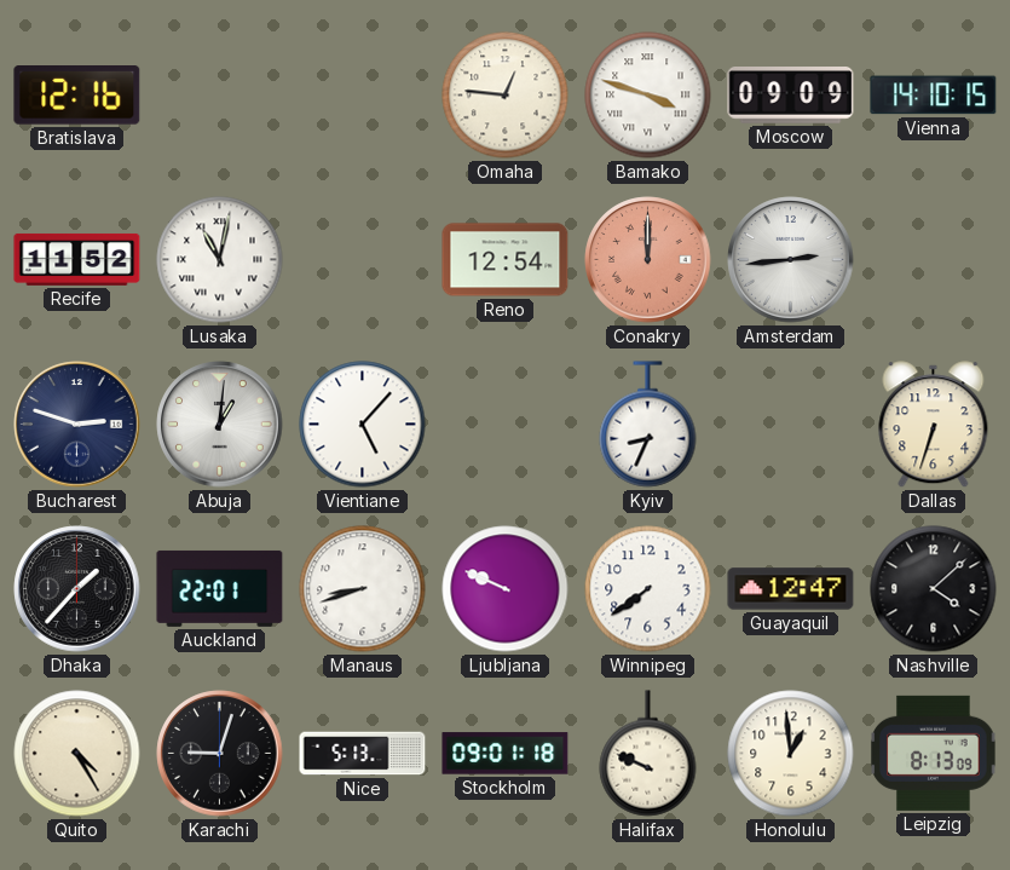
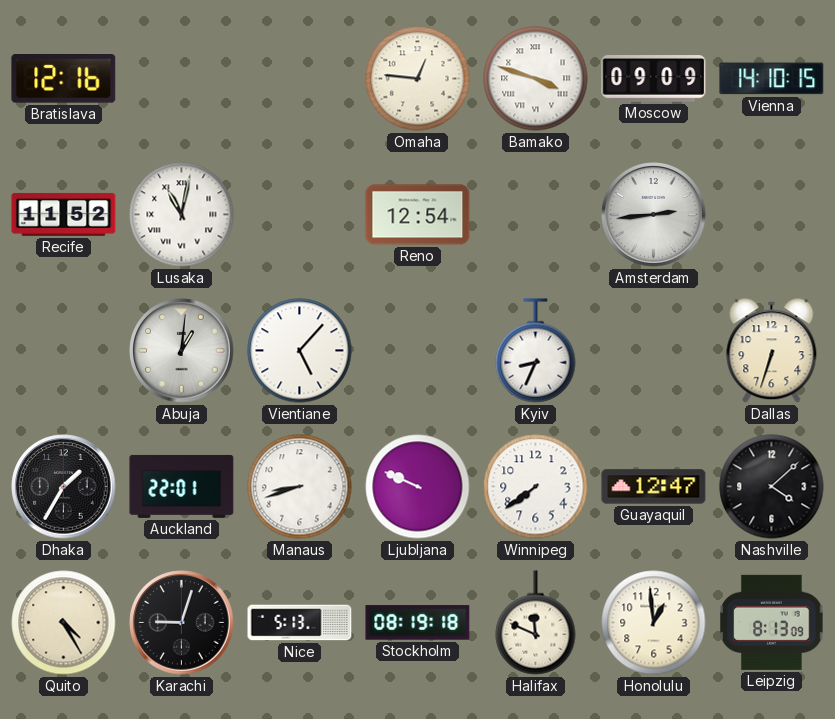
Conakry: 12:00 -> none (648, 260)
Bucharest: 2:48 -> none (77, 425)
Dhaka: 1:37 -> 1:35 (64, 487)
Stockholm: 09:01 -> 08:19 (418, 623)
Halifax: 9:49 -> 11:49 (536, 623)
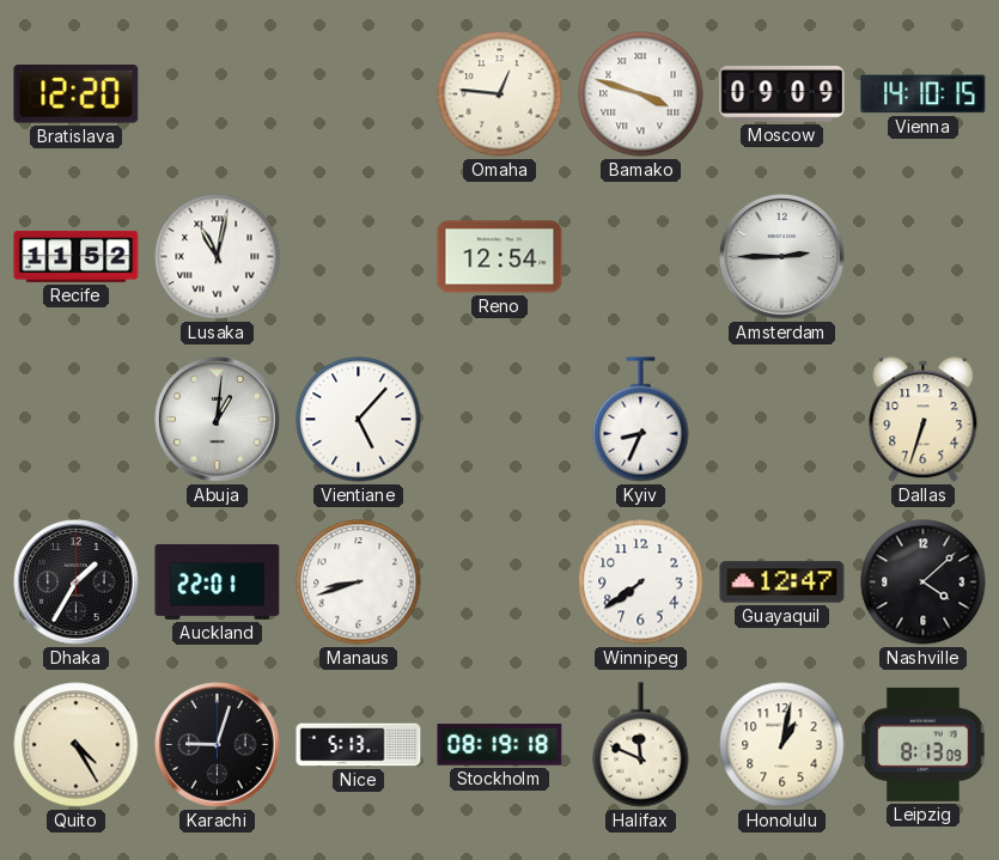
Bratislava: 12:16 -> 12:20 (77, 94)
Amsterdam: 2:44 -> 2:45 (782, 257)
Ljubljana: 9:49 -> none (418, 487)
Honolulu: 12:59 -> 1:02 (782, 745)
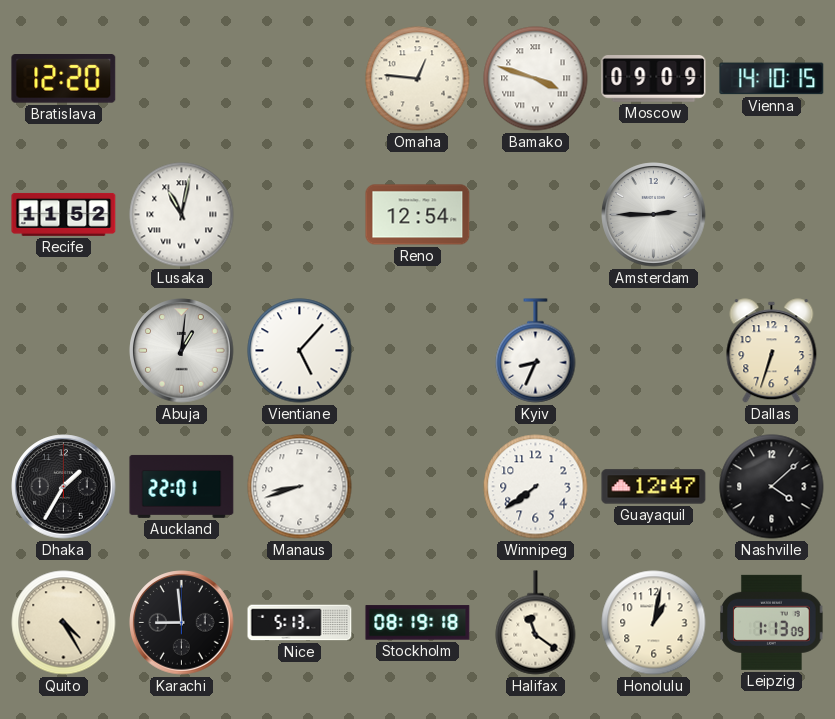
Karachi: 9:03 -> 8:59 (182, 623)
Halifax: 11:49 -> 11:21 (536, 623)
Leipzig: 8:13 -> 1:13 (772, 622)
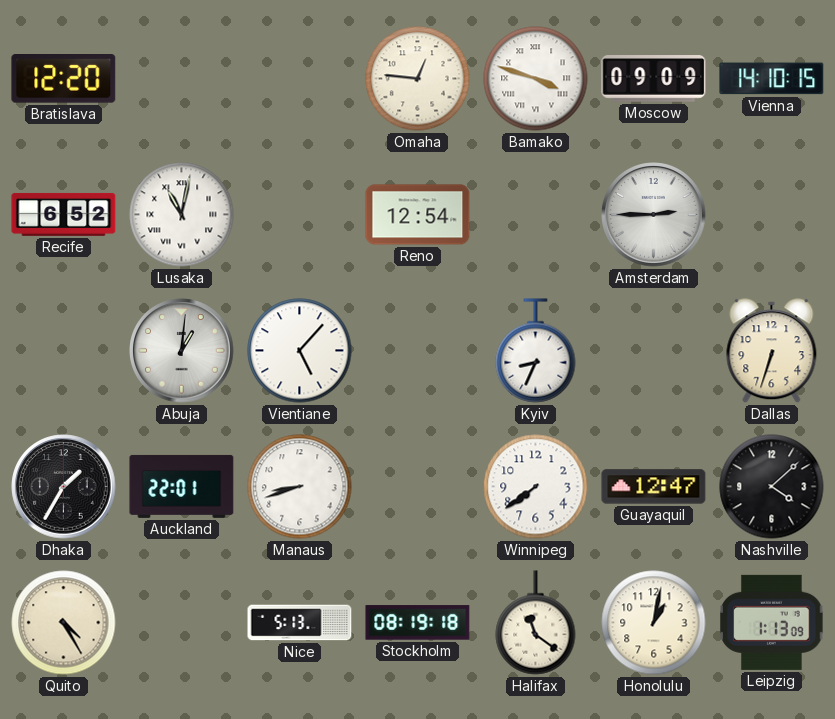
Recife: 11:52 -> 6:52 (64, 214)
Karachi: 8:59 -> none (182, 623)
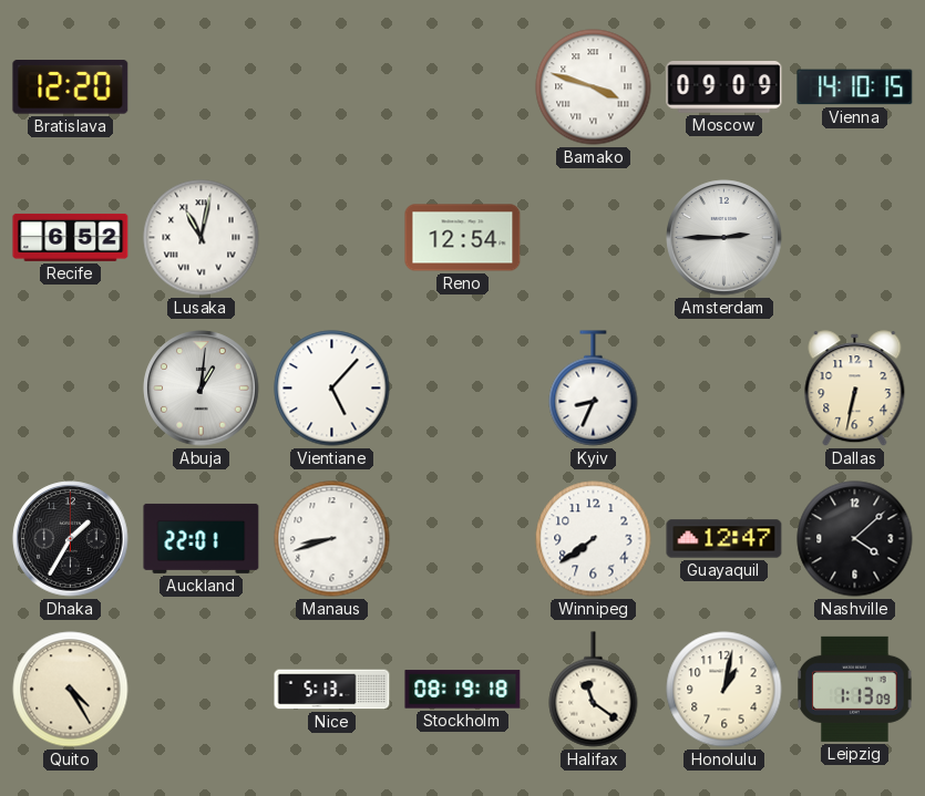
Omaha: 12:46 -> none (418, 79)
Dallas: 6:33 -> 6:32 (855, 389)
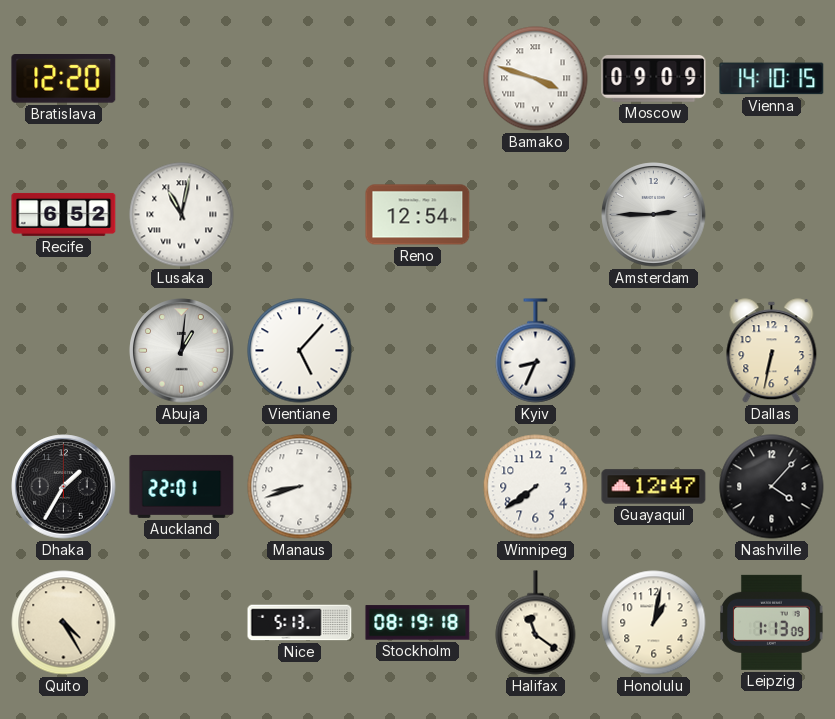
Nashville: 4:08 -> 4:07 (772, 487)
